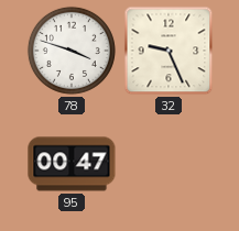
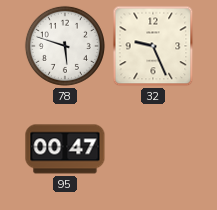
78: 3:48 -> 5:48 (65, 46)
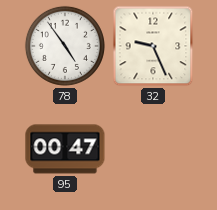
78: 5:48 -> 4:54 (65, 46)
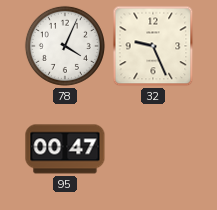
78: 4:54 -> 4:04 (65, 46)
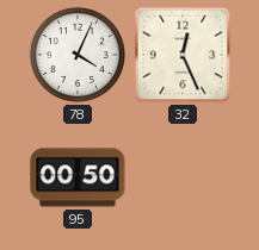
32: 9:26 -> 12:26 (183, 55)
95: 00:47 -> 00:50 (78, 177)
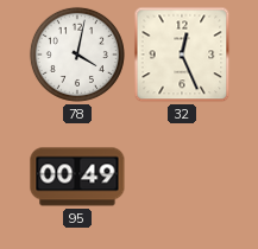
78: 4:04 -> 4:02 (77, 55)
95: 00:50 -> 00:49 (77, 177)
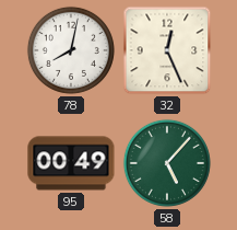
78: 4:02 -> 8:02 (71, 50)
58: none -> 5:07 (167, 163)
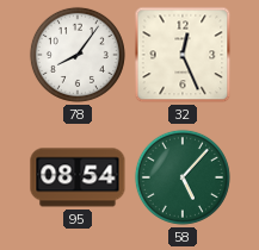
78: 8:02 -> 8:06 (78, 55)
95: 00:49 -> 08:54 (78, 177)
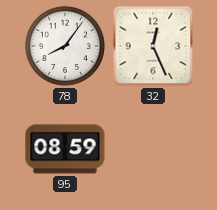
95: 08:54 -> 08:59 (65, 149)
58: 5:07 -> none (183, 177)
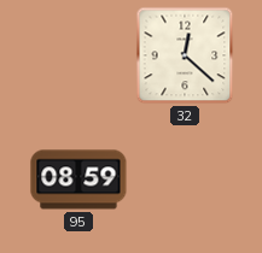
78: 8:06 -> none (65, 46)
32: 12:26 -> 12:22 (185, 55)
